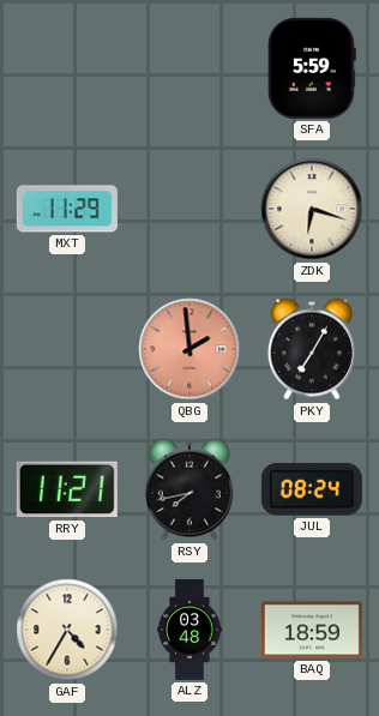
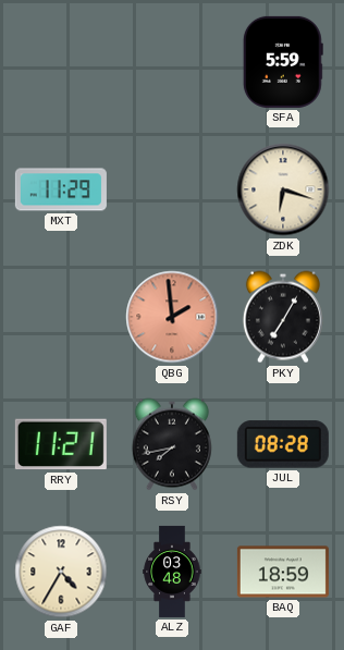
JUL: 08:24 -> 08:28 (283, 444)
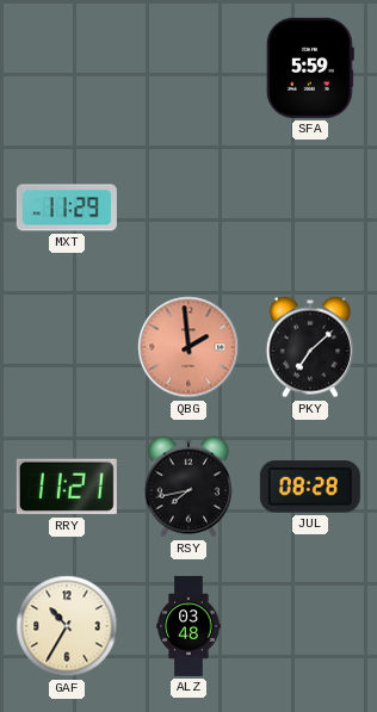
ZDK: 6:18 -> none (283, 189)
PKY: 7:05 -> 7:08 (310, 347)
GAF: 4:35 -> 10:35 (67, 626)
BAQ: 18:59 -> none (283, 572)
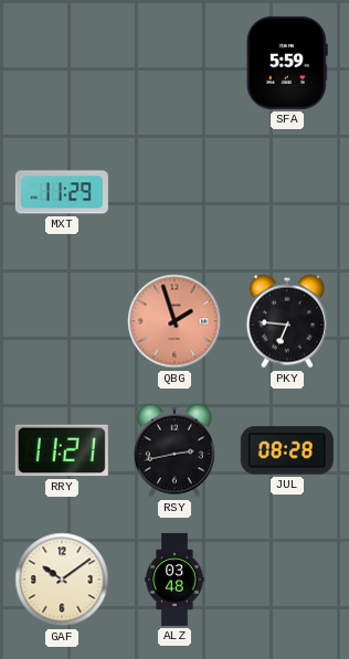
QBG: 1:59 -> 1:57 (174, 321)
PKY: 7:08 -> 6:46 (287, 321)
RSY: 7:43 -> 2:43 (174, 450)
GAF: 10:35 -> 10:09 (62, 580)
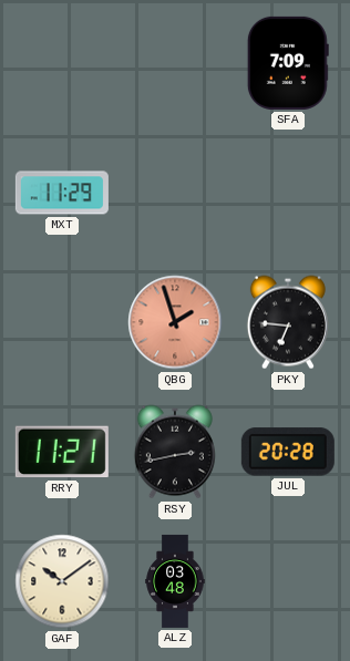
SFA: 5:59 -> 7:09 (288, 63)
JUL: 08:28 -> 20:28 (288, 452)
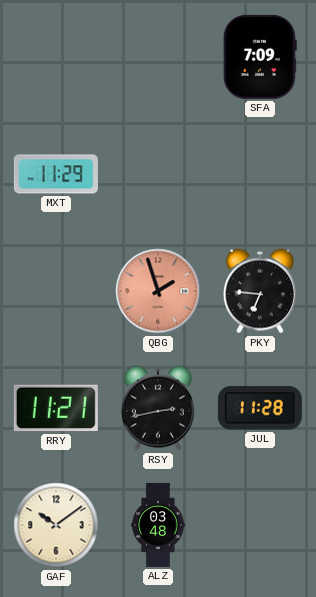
JUL: 20:28 -> 11:28 (260, 408)
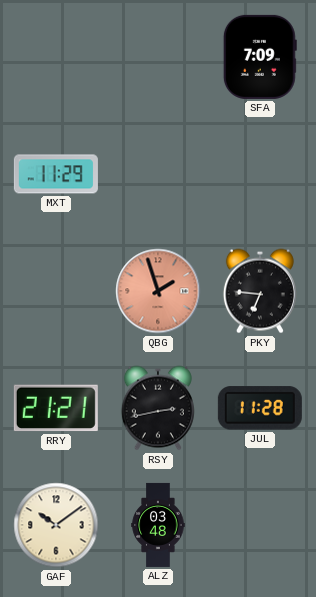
RRY: 11:21 -> 21:21 (56, 408)
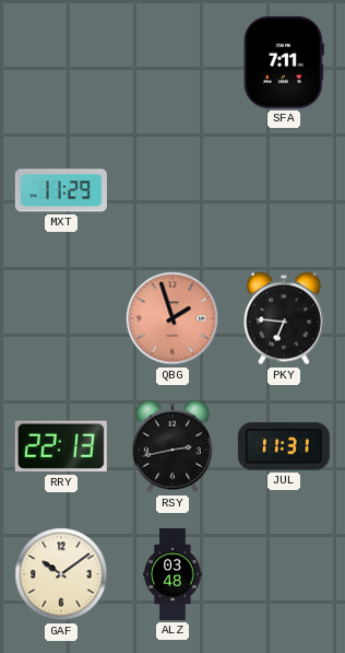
SFA: 7:09 -> 7:11 (284, 62)
RRY: 21:21 -> 22:13 (61, 446)
JUL: 11:28 -> 11:31 (284, 446)
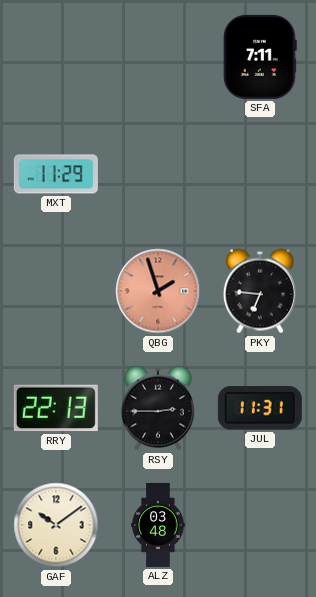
RSY: 2:43 -> 2:45 (158, 408)
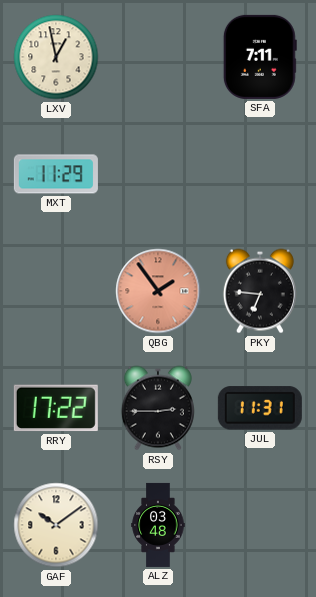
LXV: none -> 12:58 (56, 57)
QBG: 1:57 -> 1:54 (158, 291)
RRY: 22:13 -> 17:22 (56, 408)
